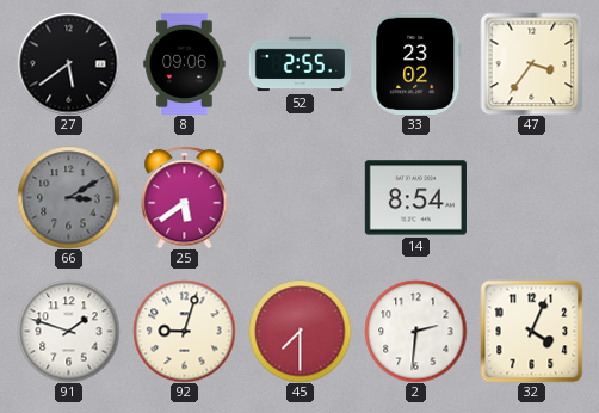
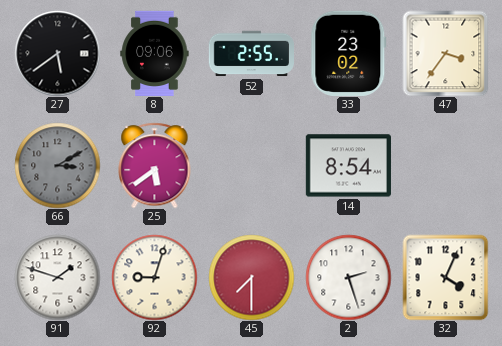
2: 2:31 -> 2:27 (348, 277)
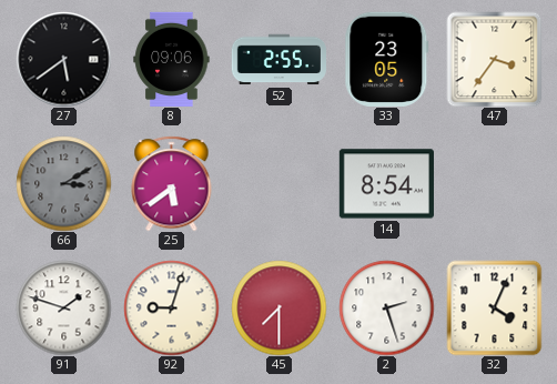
33: 23:02 -> 23:05 (387, 59)
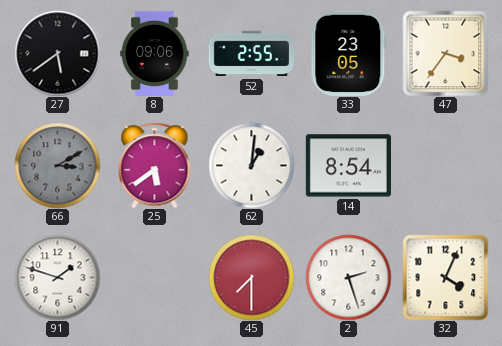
62: none -> 1:01 (251, 165)
92: 9:03 -> none (171, 307)
